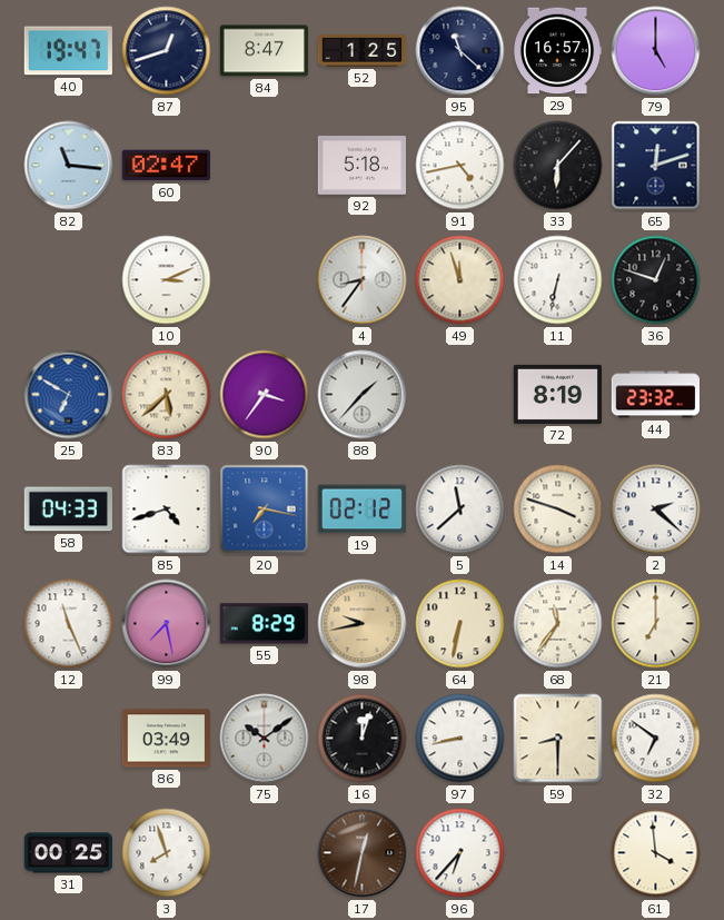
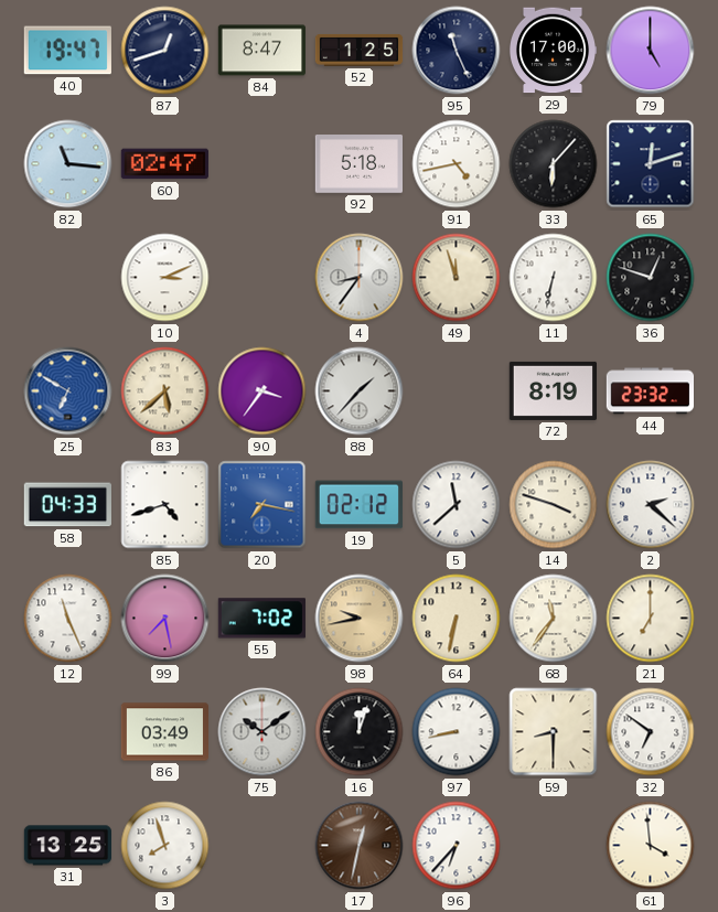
95: 11:22 -> 11:26 (457, 51)
29: 16:57 -> 17:00 (551, 51)
55: 8:29 -> 7:02 (261, 619)
31: 00:25 -> 13:25 (68, 846)
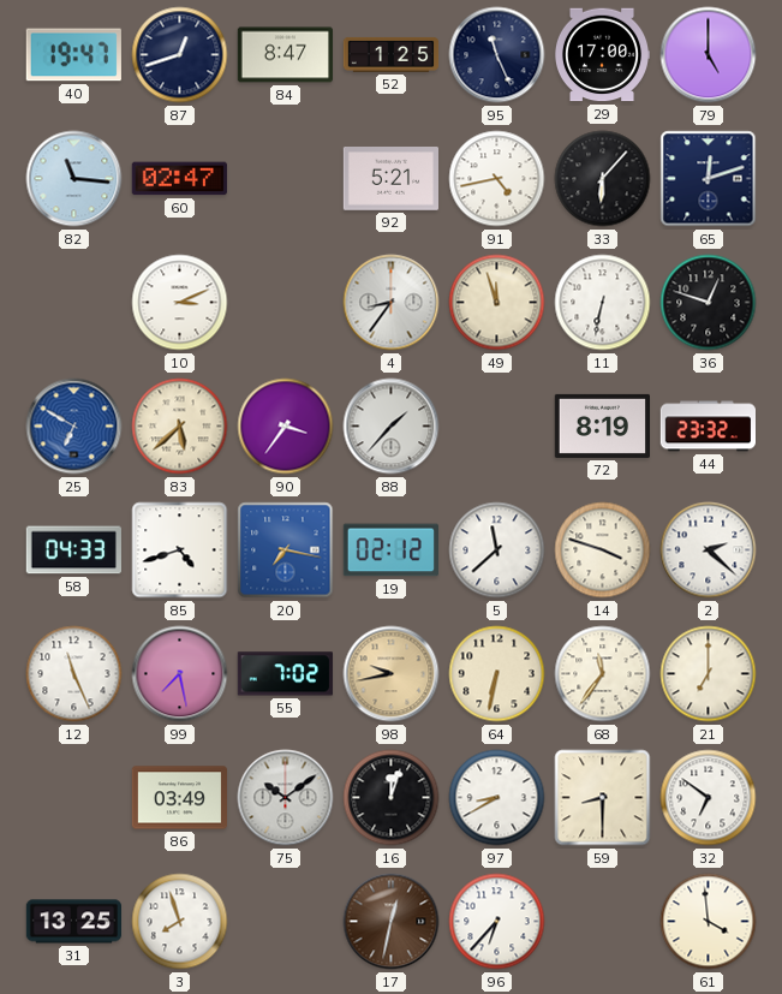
92: 5:18 -> 5:21 (390, 179)
97: 8:43 -> 8:40 (497, 798)
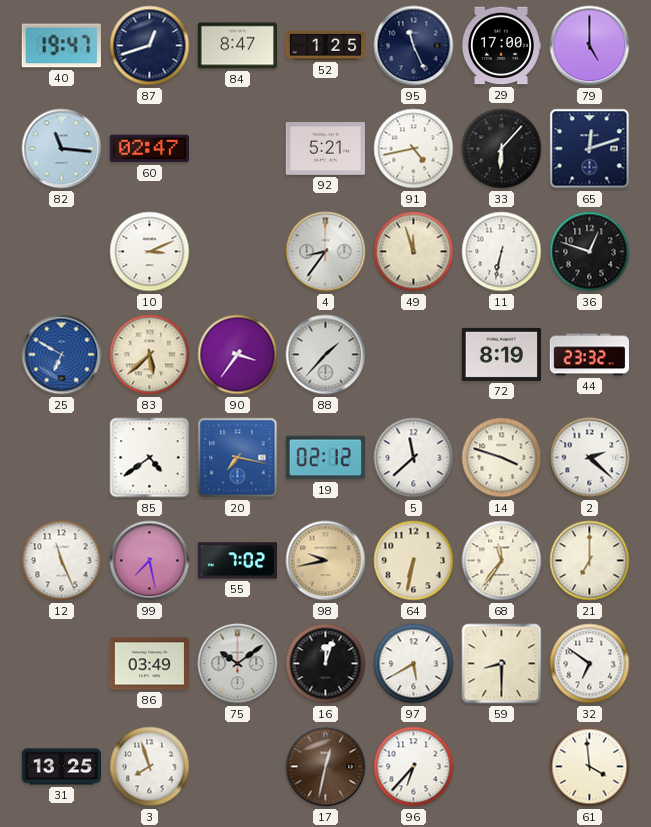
58: 04:33 -> none (73, 550)
85: 4:42 -> 4:39 (150, 458)
97: 8:40 -> 5:40 (414, 664)
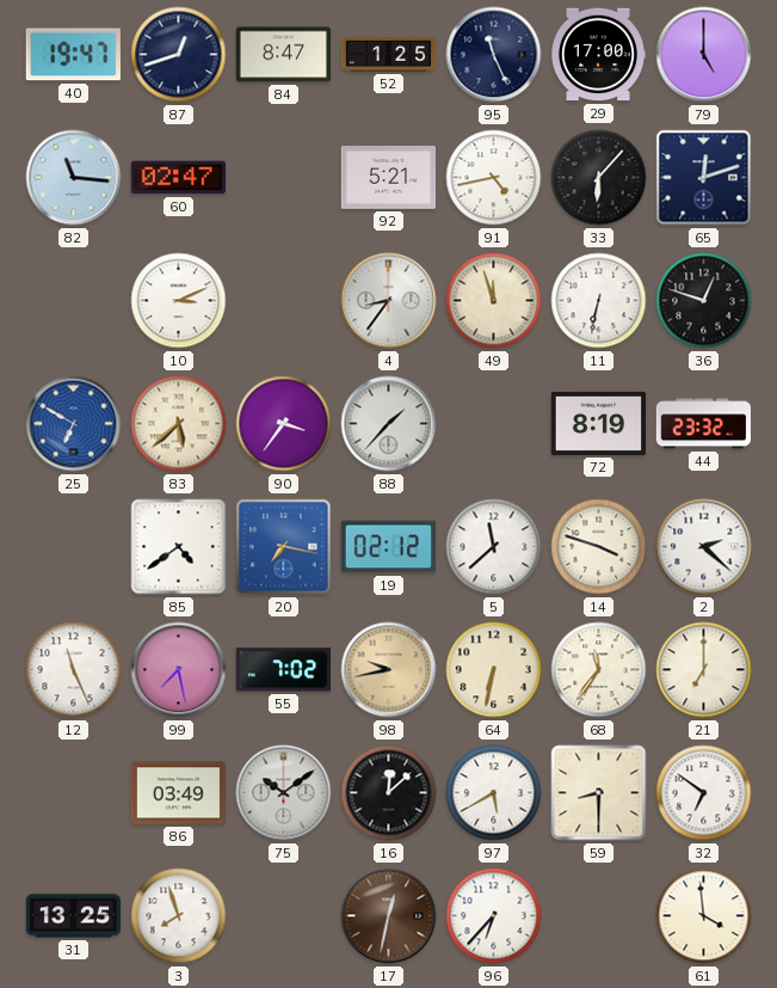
16: 12:03 -> 12:08 (389, 793)
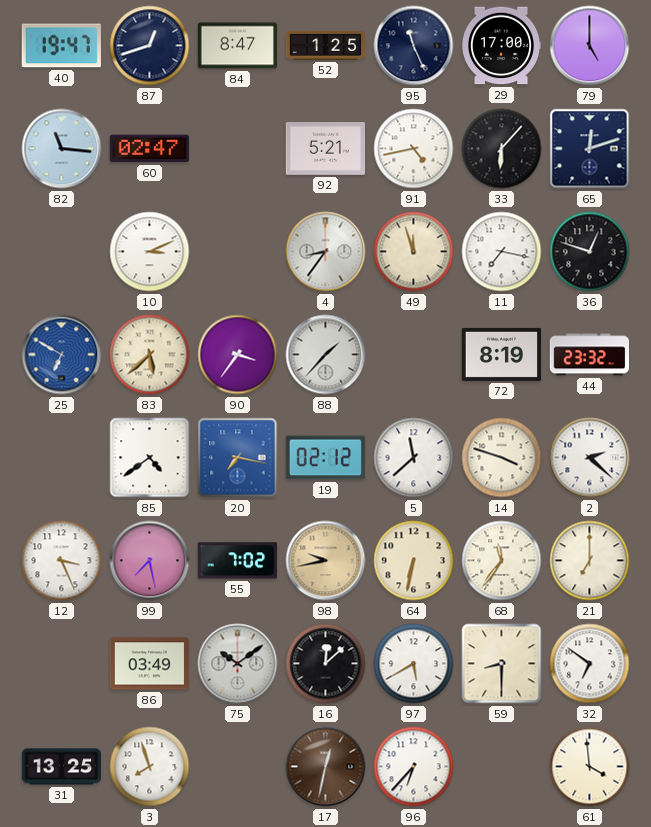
11: 6:32 -> 7:17 (502, 252)
12: 11:26 -> 3:26 (62, 561)
